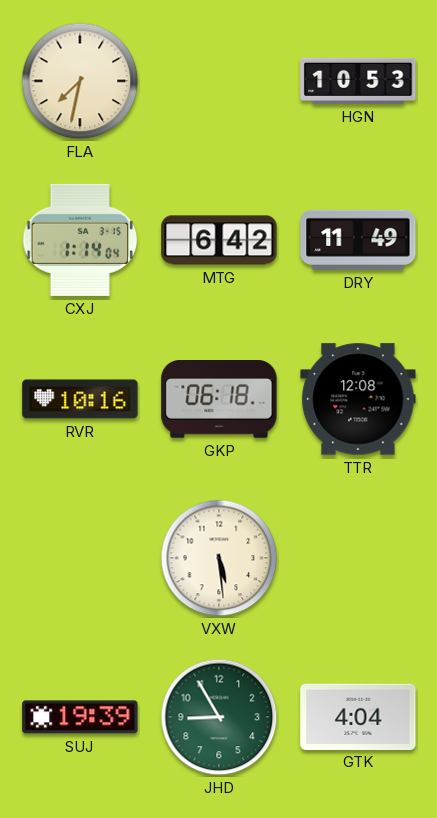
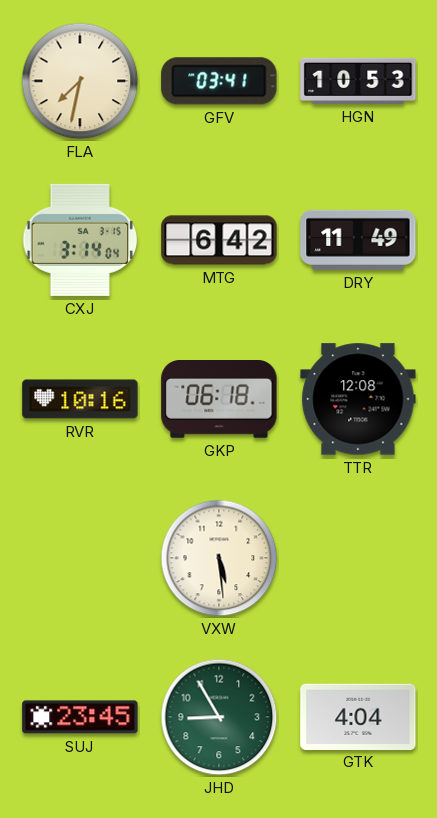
GFV: none -> 03:41 (219, 81)
CXJ: 1:14 -> 3:14 (80, 240)
SUJ: 19:39 -> 23:45 (80, 717)
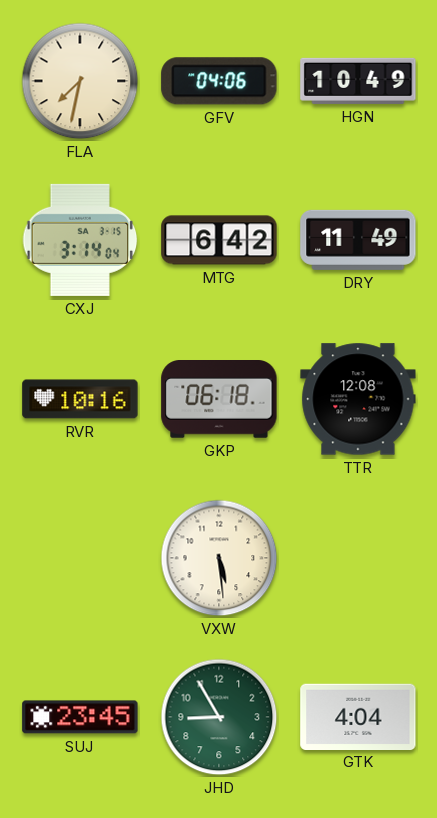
GFV: 03:41 -> 04:06 (219, 81)
HGN: 10:53 -> 10:49 (358, 81)
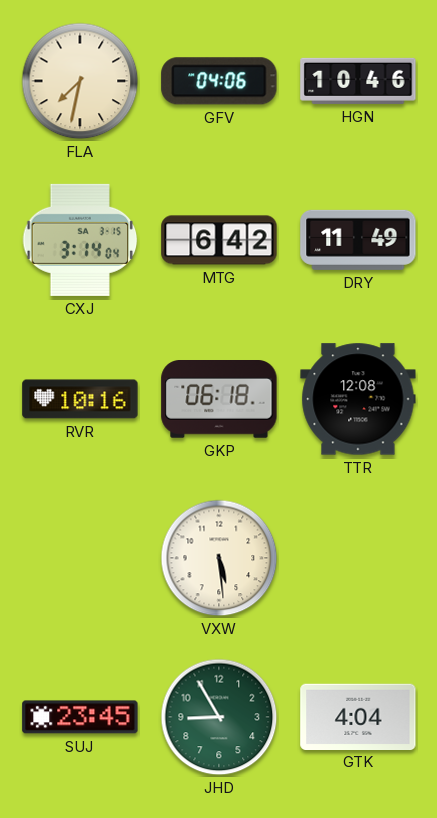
HGN: 10:49 -> 10:46 (358, 81)
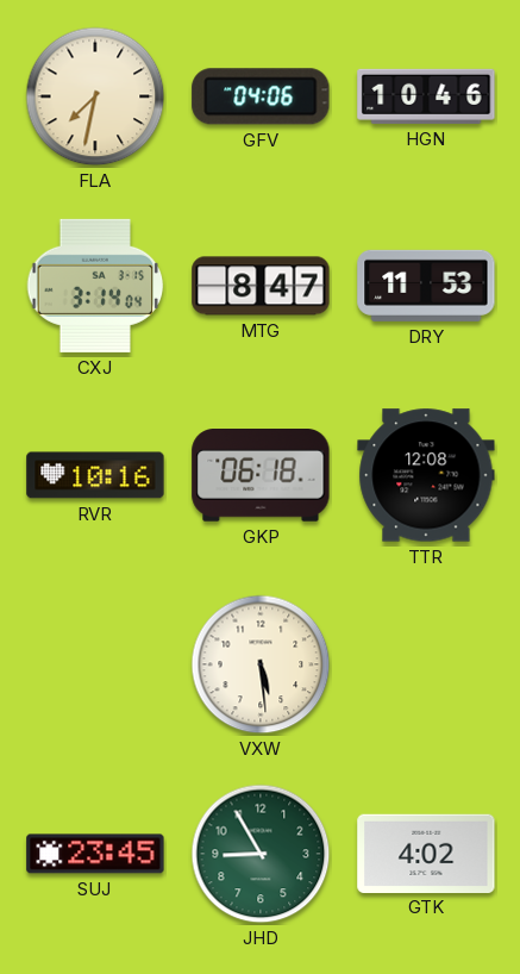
MTG: 6:42 -> 8:47 (261, 286)
DRY: 11:49 -> 11:53 (426, 286)
GTK: 4:04 -> 4:02 (426, 853)
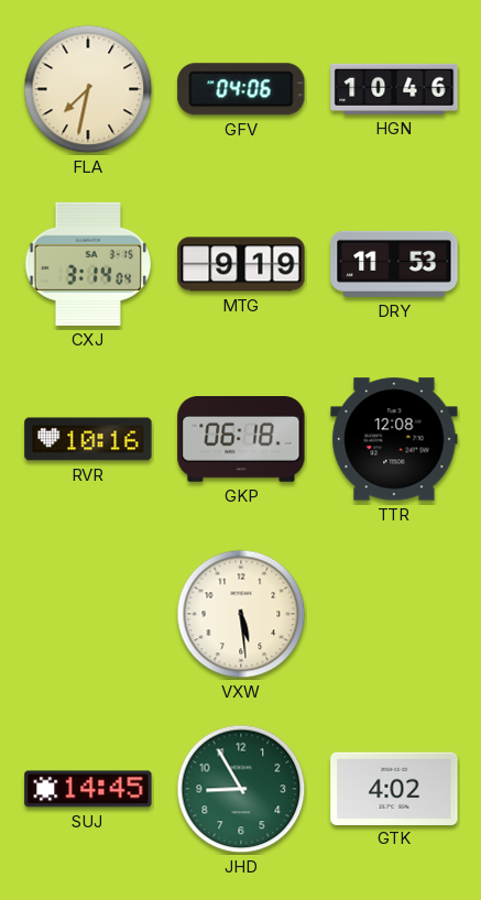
MTG: 8:47 -> 9:19 (241, 264)
SUJ: 23:45 -> 14:45 (88, 789)
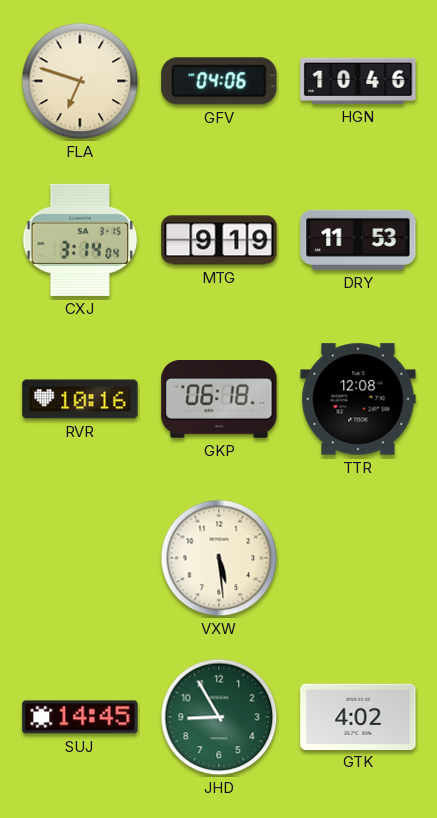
FLA: 7:32 -> 6:48 (80, 81)
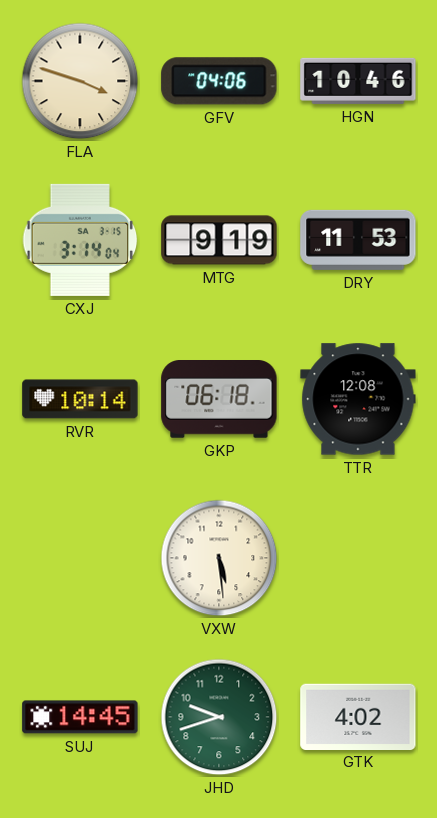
FLA: 6:48 -> 3:48 (80, 81)
RVR: 10:16 -> 10:14 (80, 399)
JHD: 8:55 -> 9:42 (219, 717)
